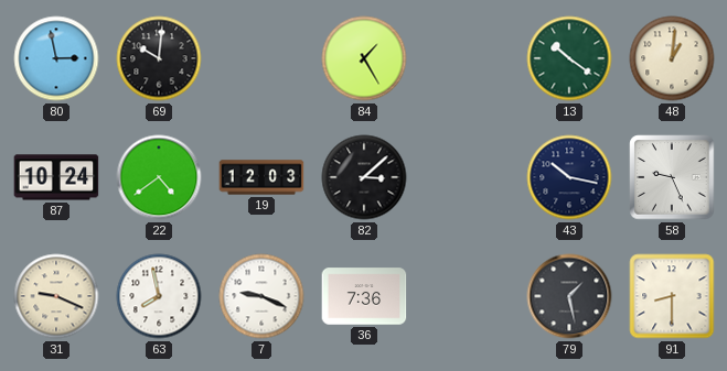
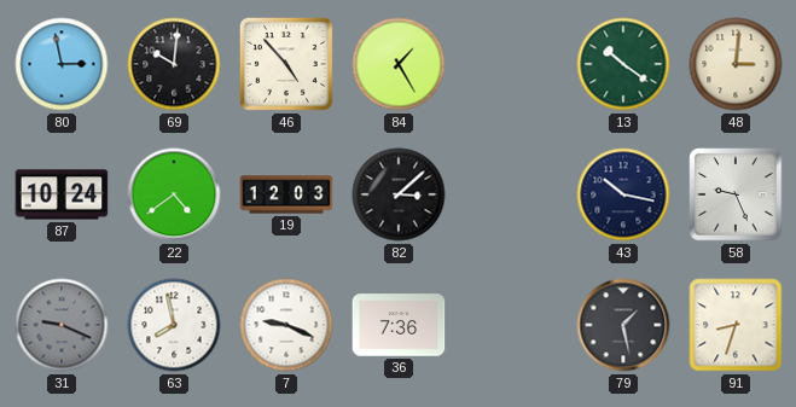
46: none -> 4:53 (286, 64)
48: 1:01 -> 3:01 (736, 64)
31 dial: cream -> grey (62, 325)
91: 8:30 -> 8:33 (736, 325)
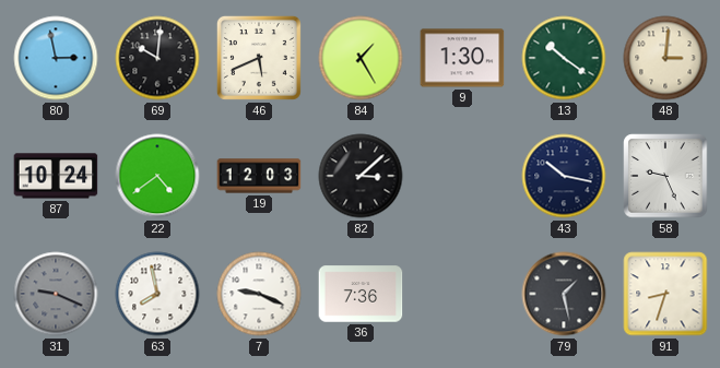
46: 4:53 -> 5:41 (259, 58)
9: none -> 1:30 (462, 58)
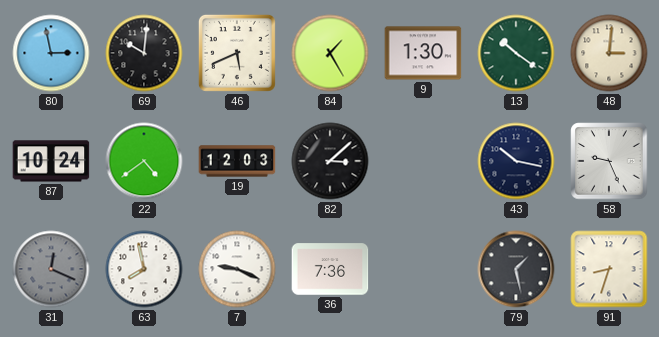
31: 9:19 -> 12:19 (51, 269)
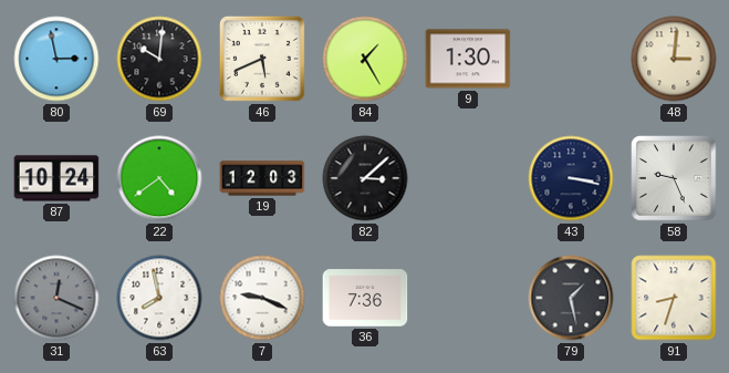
13: 10:21 -> none (516, 53)
43: 10:17 -> 3:17 (571, 178)
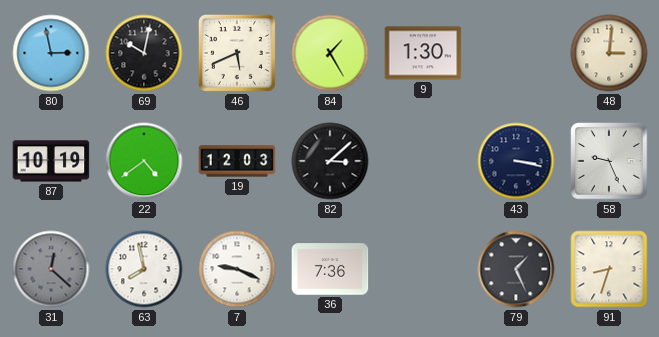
69: 10:01 -> 10:02 (144, 53)
87: 10:24 -> 10:19 (51, 161)
31: 12:19 -> 12:22 (51, 269)
79: 1:28 -> 1:26 (516, 269)
